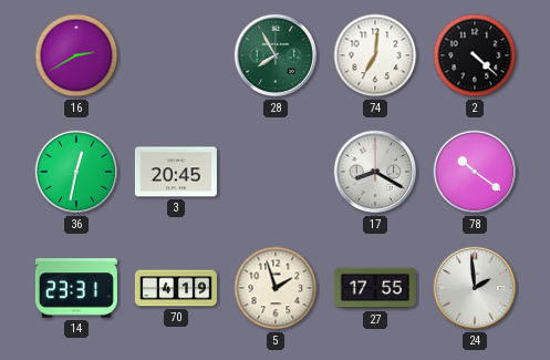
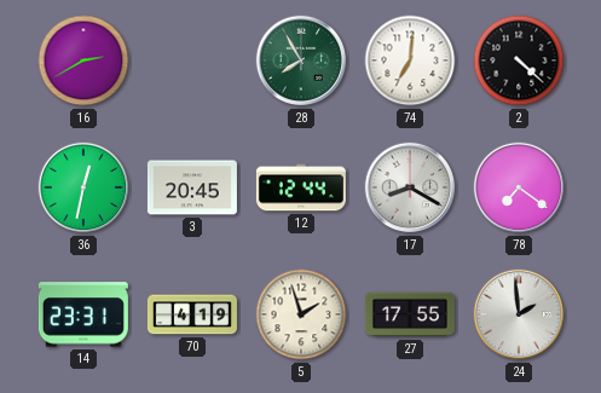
12: none -> 12:44 (301, 187)
78: 10:21 -> 7:21 (519, 187)
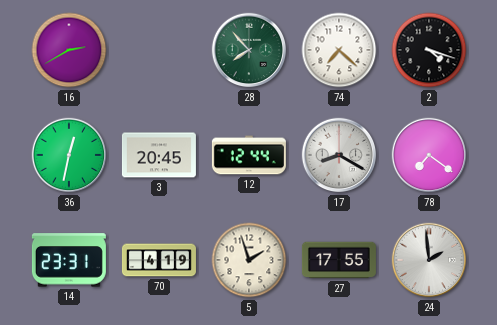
28: 7:55 -> 7:53 (249, 50)
74: 7:01 -> 7:22 (339, 50)
2: 4:22 -> 4:18 (429, 50)
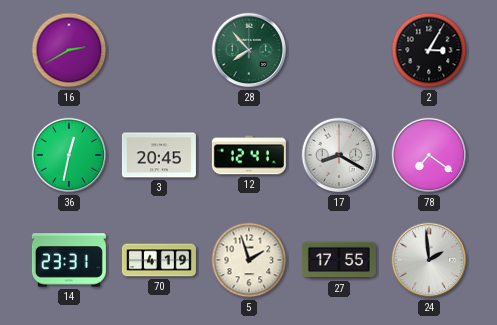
74: 7:22 -> none (339, 50)
2: 4:18 -> 3:05 (429, 50)
12: 12:44 -> 12:41 (249, 155)
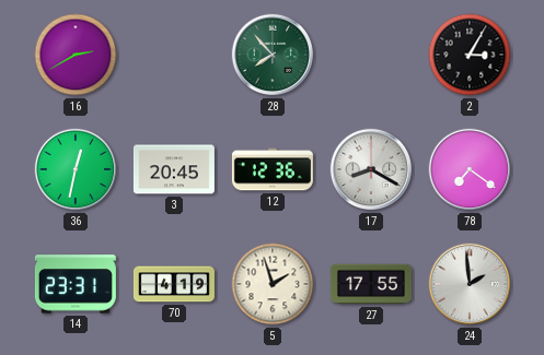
12: 12:41 -> 12:36 (273, 169)
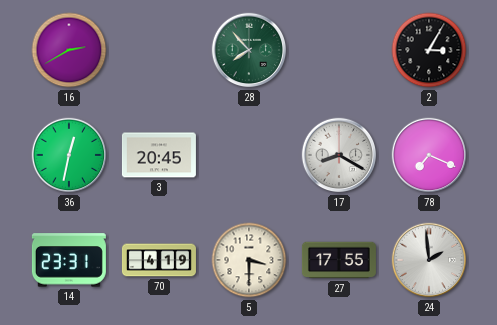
12: 12:36 -> none (273, 169)
78: 7:21 -> 7:19 (429, 155)
5: 1:57 -> 3:30 (249, 260)
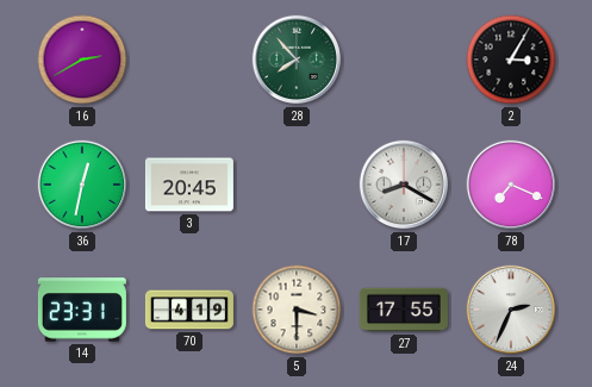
24: 1:59 -> 2:34 (511, 310)
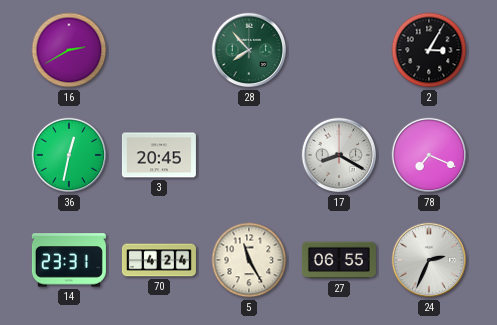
70: 4:19 -> 4:24 (159, 260)
5: 3:30 -> 11:25 (249, 260)
27: 17:55 -> 06:55 (339, 260)
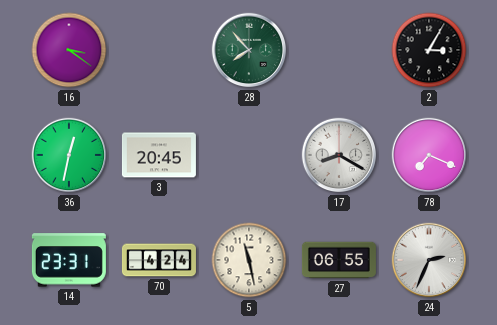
16: 2:40 -> 3:21 (69, 50)
5: 11:25 -> 11:28 (249, 260)
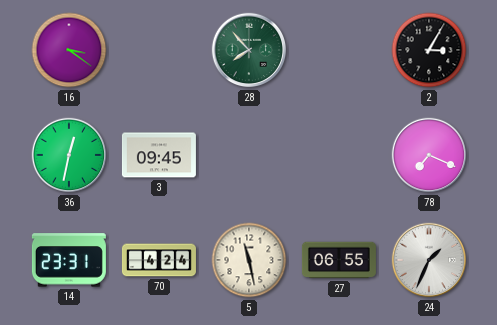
3: 20:45 -> 09:45 (159, 155)
17: 8:20 -> none (339, 155)
24: 2:34 -> 1:34 (429, 260)
